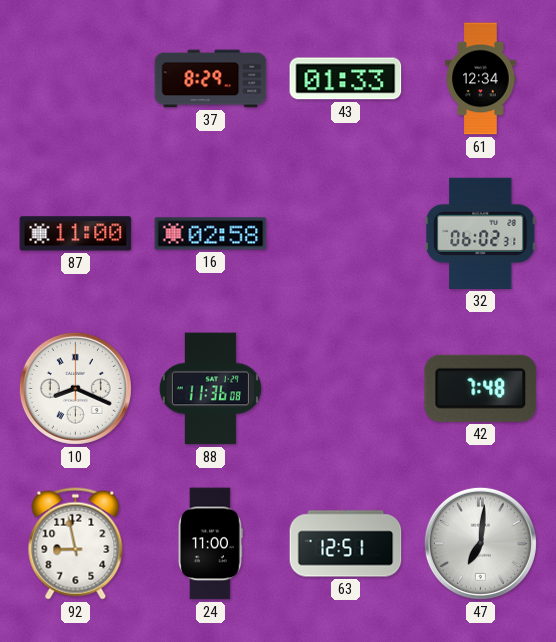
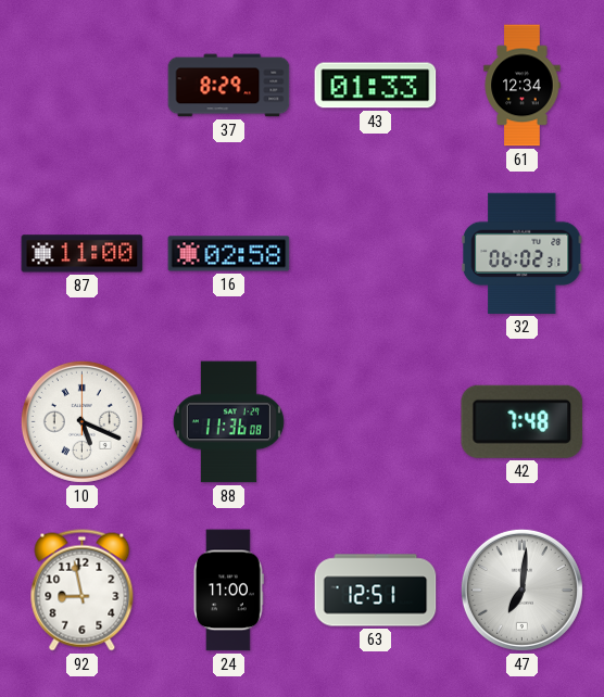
10: 8:19 -> 5:19 (81, 421)
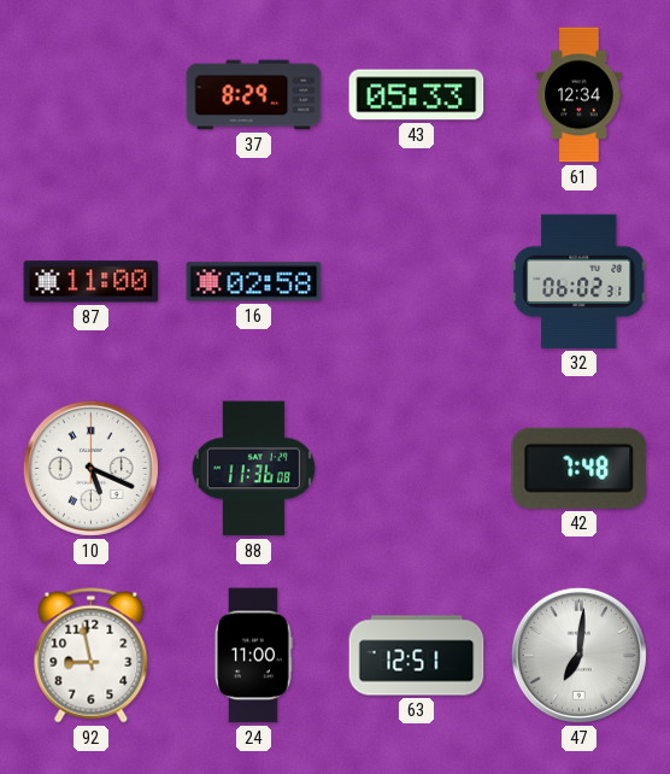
43: 01:33 -> 05:33 (417, 95)
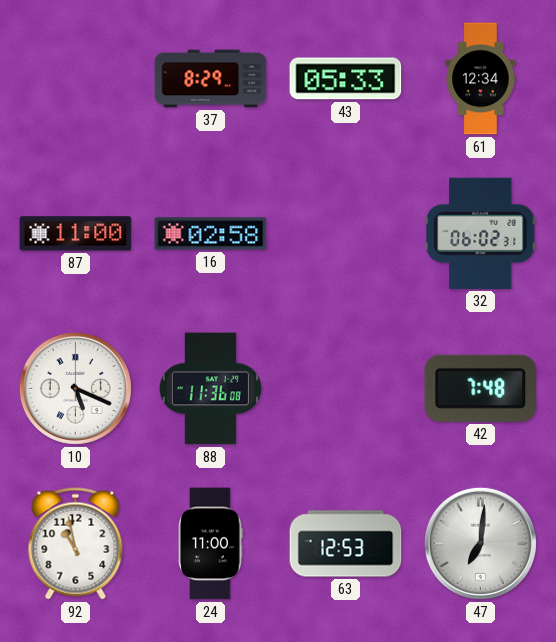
92: 8:58 -> 10:58 (76, 544)
63: 12:51 -> 12:53 (346, 544)
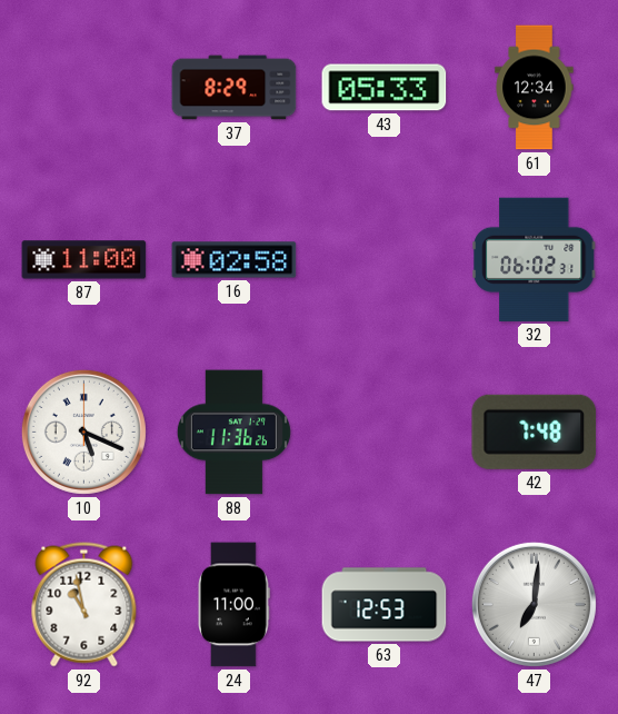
88: 11:36:08 -> 11:36:26 (233, 433)
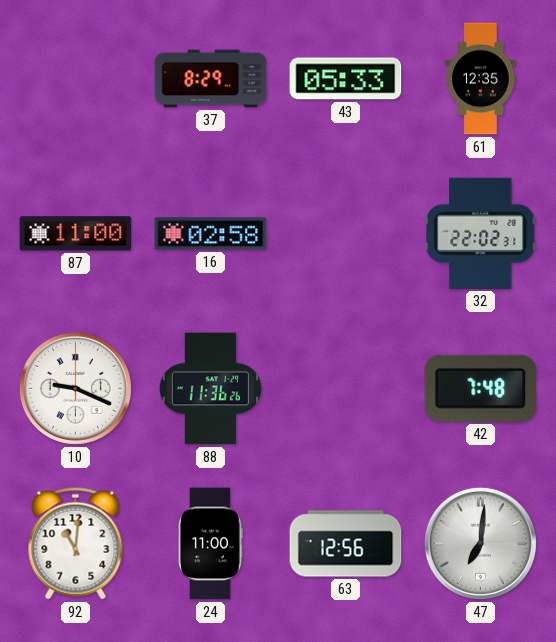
61: 12:34 -> 12:35 (481, 79)
32: 06:02 -> 22:02 (481, 233)
10: 5:19 -> 9:19 (75, 388)
92: 10:58 -> 11:01 (76, 544)
63: 12:53 -> 12:56 (346, 544)
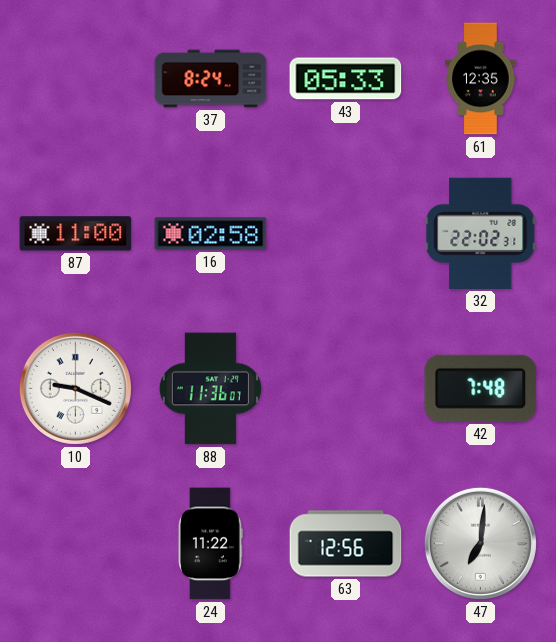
37: 8:29 -> 8:24 (211, 79)
88: 11:36:26 -> 11:36:07 (210, 389)
92: 11:01 -> none (76, 544)
24: 11:00 -> 11:22 (211, 544)
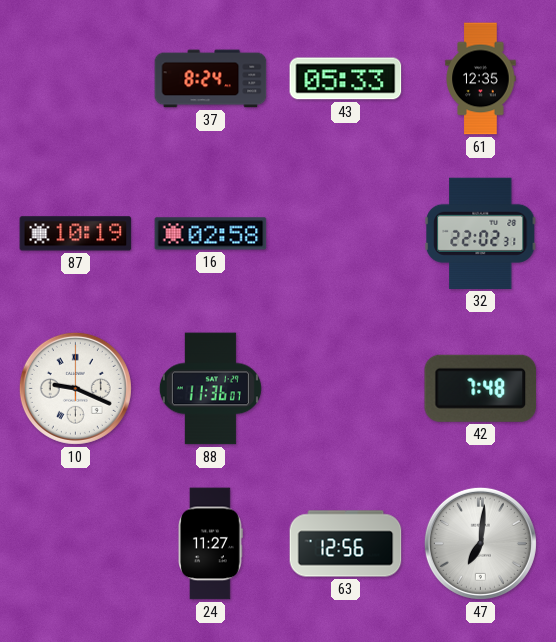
87: 11:00 -> 10:19 (76, 234)
24: 11:22 -> 11:27 (211, 544)
